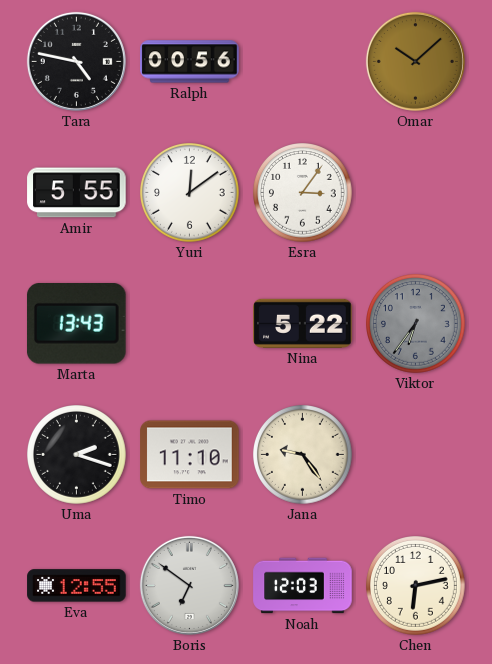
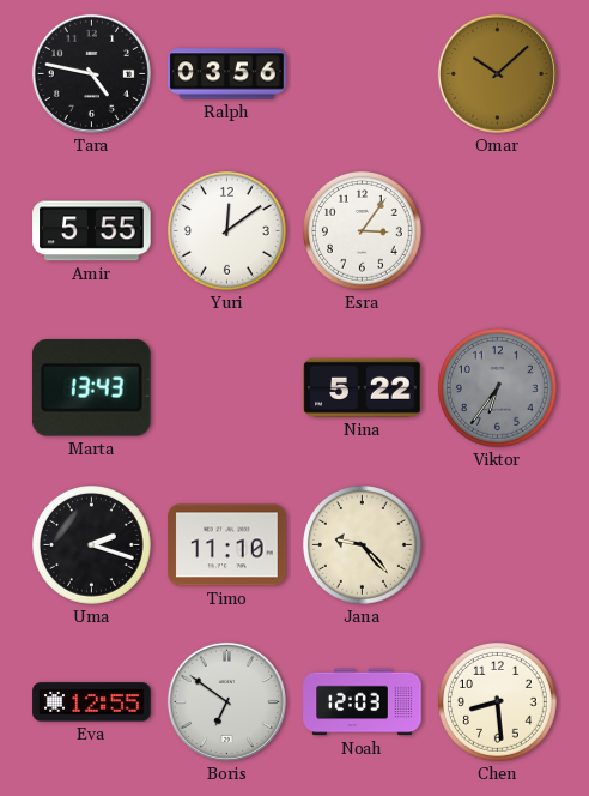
Ralph: 00:56 -> 03:56 (227, 74)
Jana: 9:24 -> 9:23 (363, 545)
Chen: 6:13 -> 8:29 (498, 702)
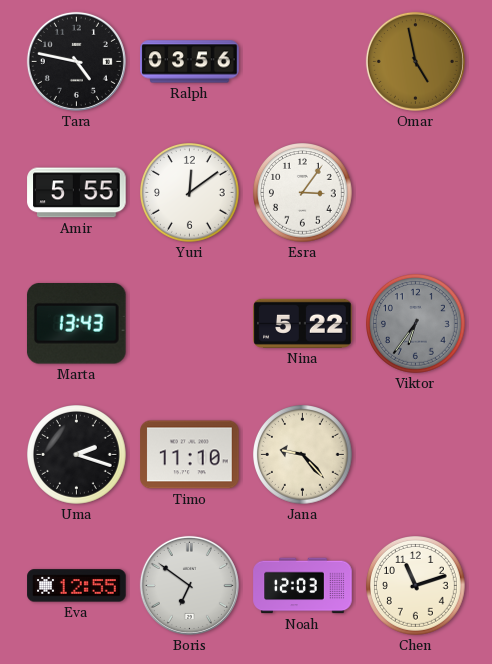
Omar: 10:08 -> 4:58 (415, 61)
Chen: 8:29 -> 11:12 (416, 586)
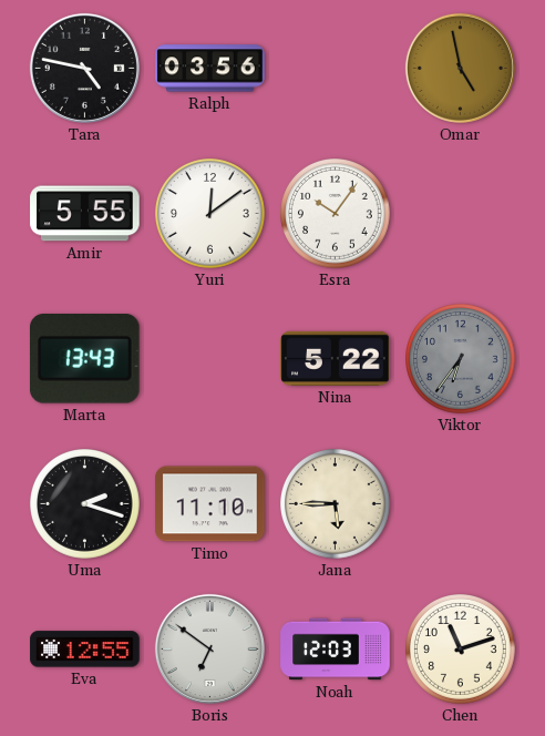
Esra: 3:06 -> 10:06 (336, 214)
Jana: 9:23 -> 5:45 (336, 504)
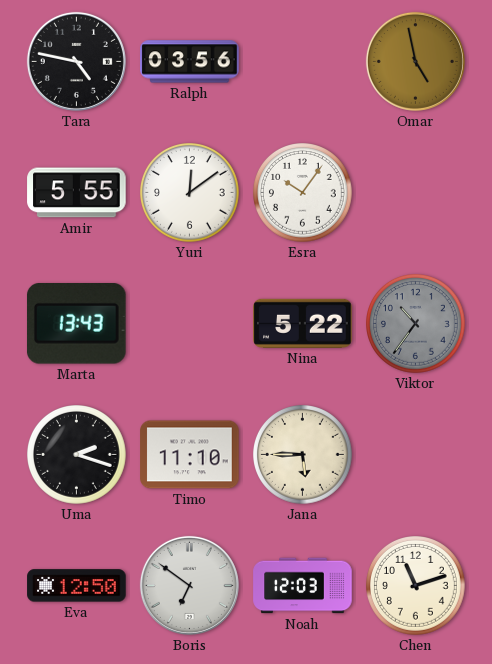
Viktor: 6:36 -> 10:36 (416, 324)
Eva: 12:55 -> 12:50 (77, 586)
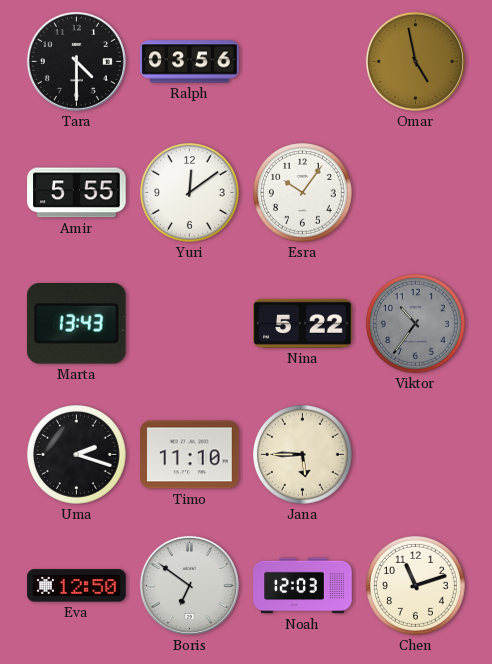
Tara: 4:47 -> 4:30 (76, 61)
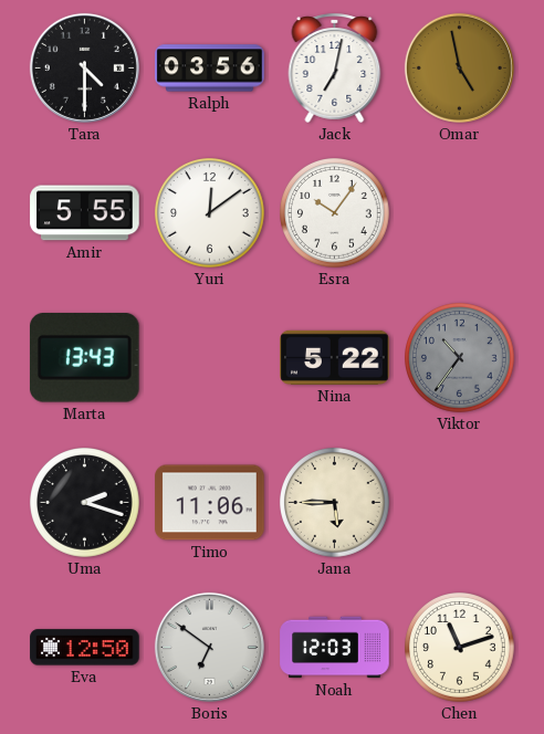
Jack: none -> 7:02 (335, 67)
Timo: 11:10 -> 11:06 (210, 503)
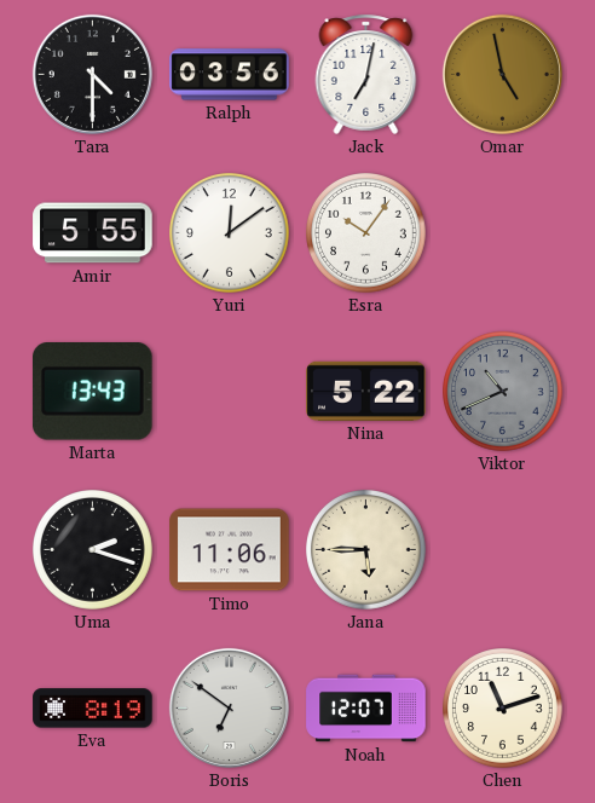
Viktor: 10:36 -> 10:41 (503, 392)
Eva: 12:50 -> 8:19 (93, 709)
Noah: 12:03 -> 12:07 (366, 709)
